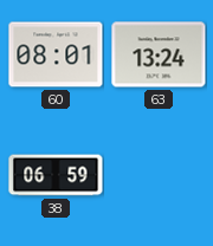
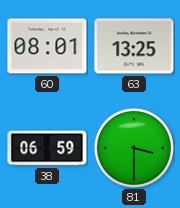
63: 13:24 -> 13:25 (134, 46)
81: none -> 3:30 (134, 148)
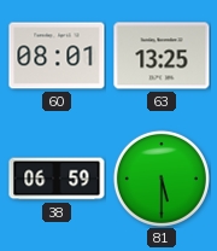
81: 3:30 -> 5:30 (162, 179)
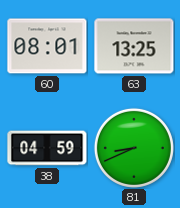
38: 06:59 -> 04:59 (47, 148)
81: 5:30 -> 8:41 (134, 148)
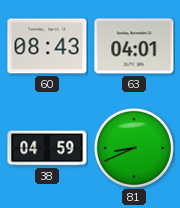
60: 08:01 -> 08:43 (47, 46)
63: 13:25 -> 04:01 (134, 46)
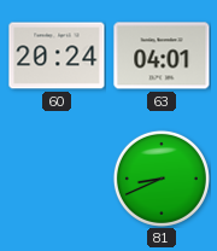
60: 08:43 -> 20:24 (57, 56)
38: 04:59 -> none (47, 148)
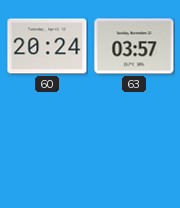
63: 04:01 -> 03:57 (134, 46)
81: 8:41 -> none (162, 179)
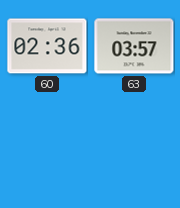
60: 20:24 -> 02:36 (47, 46)
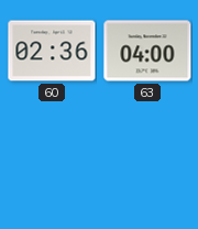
63: 03:57 -> 04:00 (147, 51)
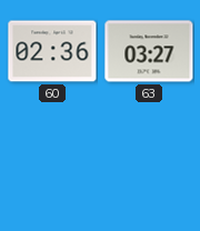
63: 04:00 -> 03:27 (149, 51)
